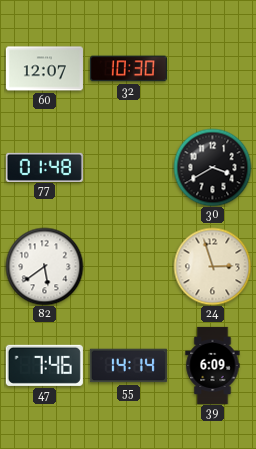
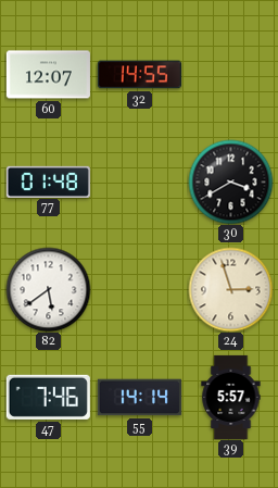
32: 10:30 -> 14:55 (139, 75)
39: 6:09 -> 5:57 (231, 397)
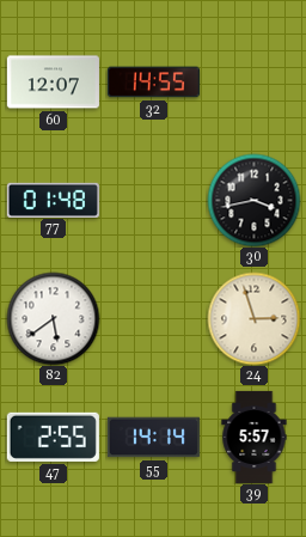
30: 3:40 -> 3:43 (253, 200)
47: 7:46 -> 2:55 (53, 437)
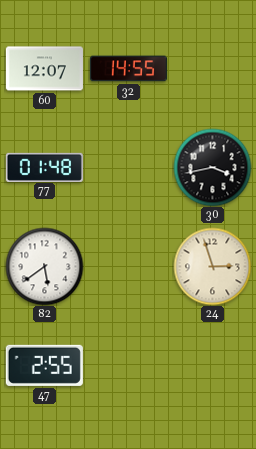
55: 14:14 -> none (153, 438)
39: 5:57 -> none (255, 437)
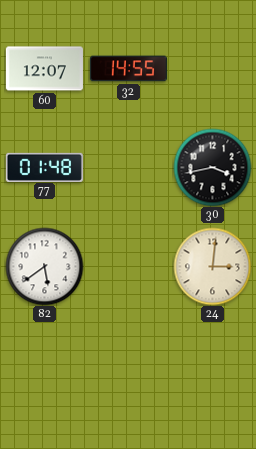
24: 2:57 -> 3:01 (212, 266)
47: 2:55 -> none (44, 365)
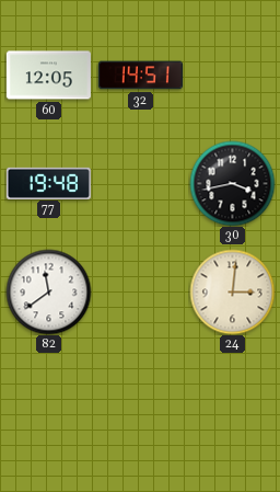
60: 12:07 -> 12:05 (48, 76)
32: 14:55 -> 14:51 (140, 76)
77: 01:48 -> 19:48 (48, 183)
82: 5:39 -> 11:39 (48, 291)
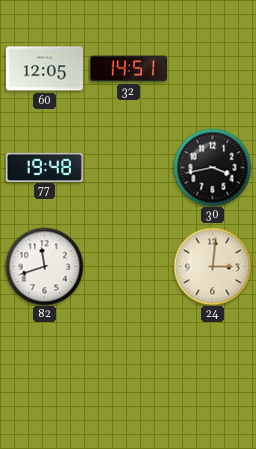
82: 11:39 -> 11:42 (44, 266)
